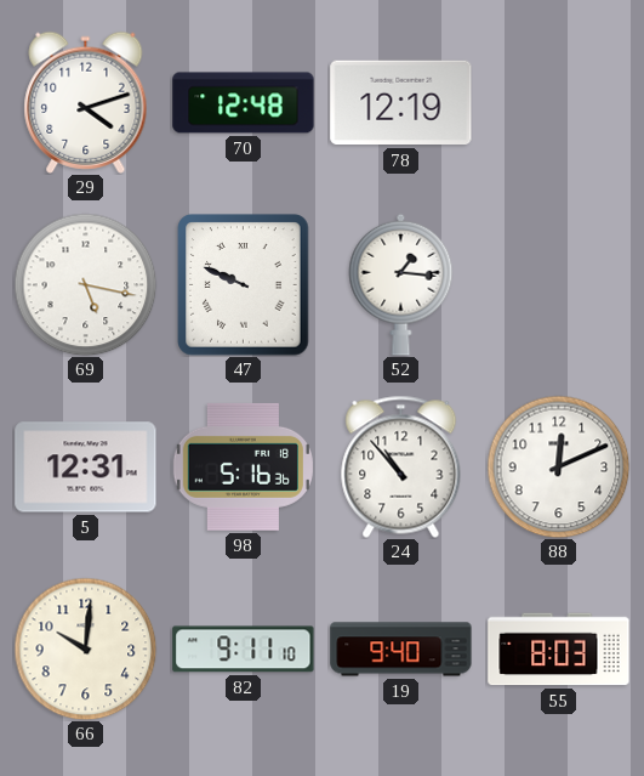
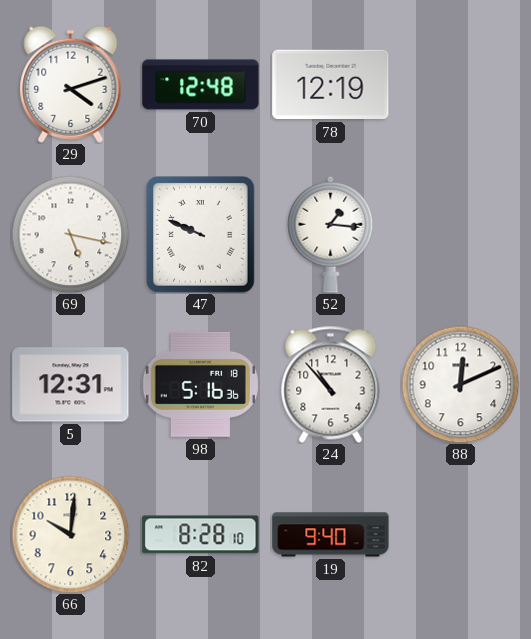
82: 9:11 -> 8:28 (201, 535)
55: 8:03 -> none (559, 650)
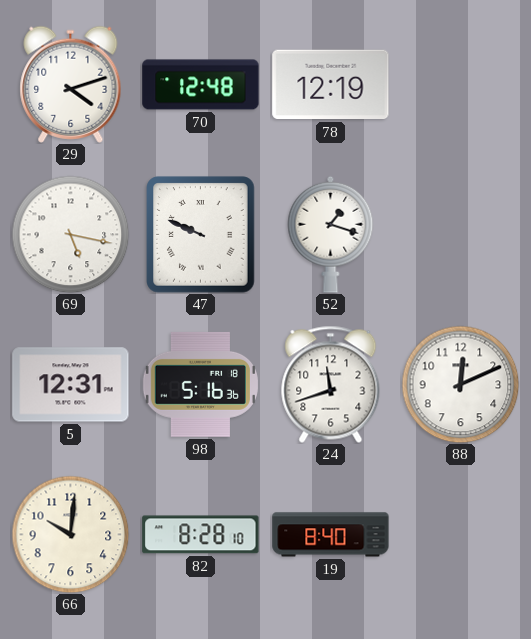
52: 1:16 -> 1:18 (331, 234)
24: 10:53 -> 11:42 (331, 384)
19: 9:40 -> 8:40 (331, 535)
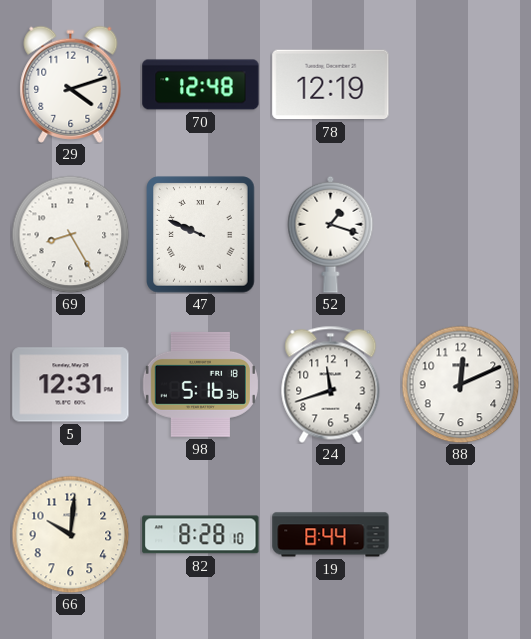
69: 5:17 -> 8:25 (70, 234)
19: 8:40 -> 8:44 (331, 535)
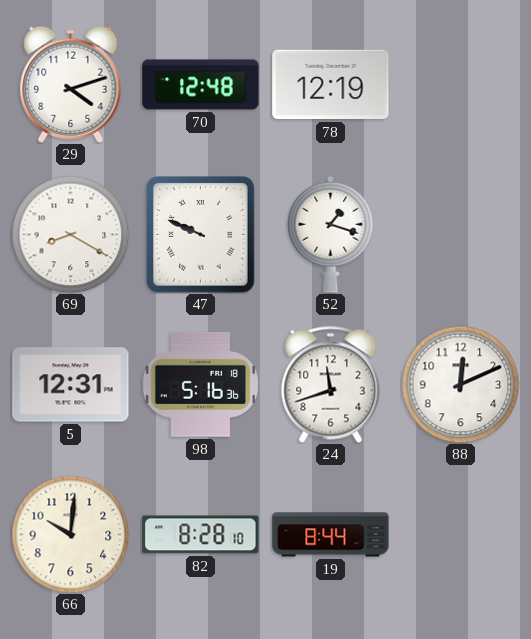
69: 8:25 -> 8:20 (70, 234)
